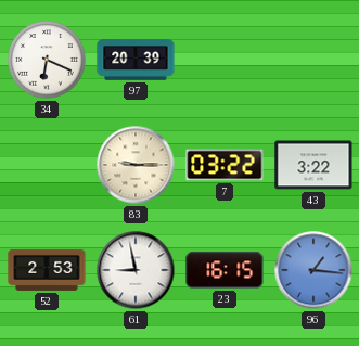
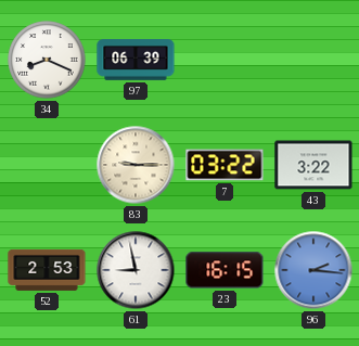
34: 6:19 -> 8:19 (47, 60)
97: 20:39 -> 06:39 (136, 60)
96: 1:16 -> 2:16 (313, 270)
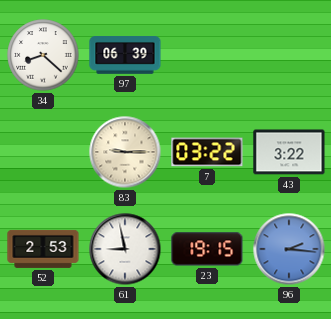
34: 8:19 -> 8:22 (43, 55)
23: 16:15 -> 19:15 (207, 249)
